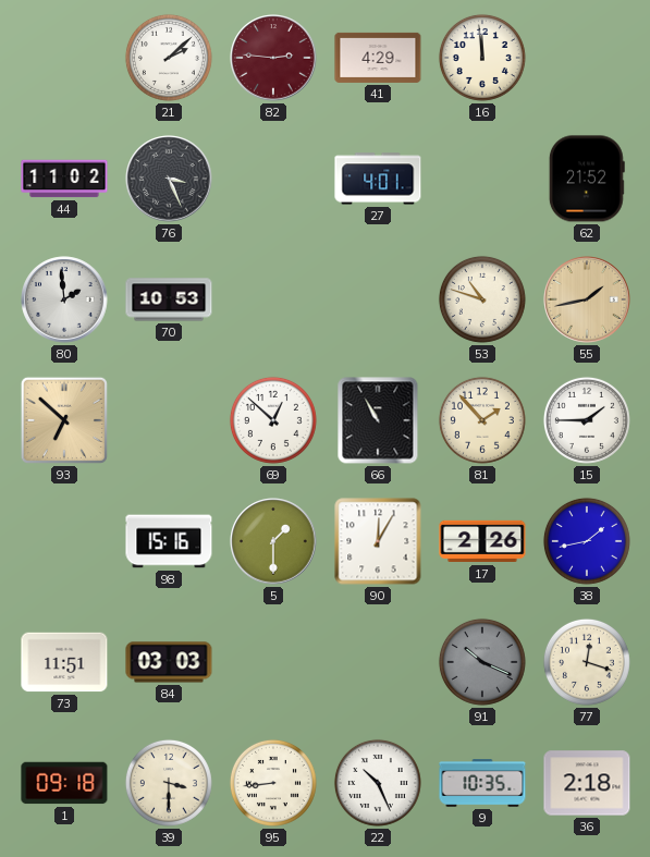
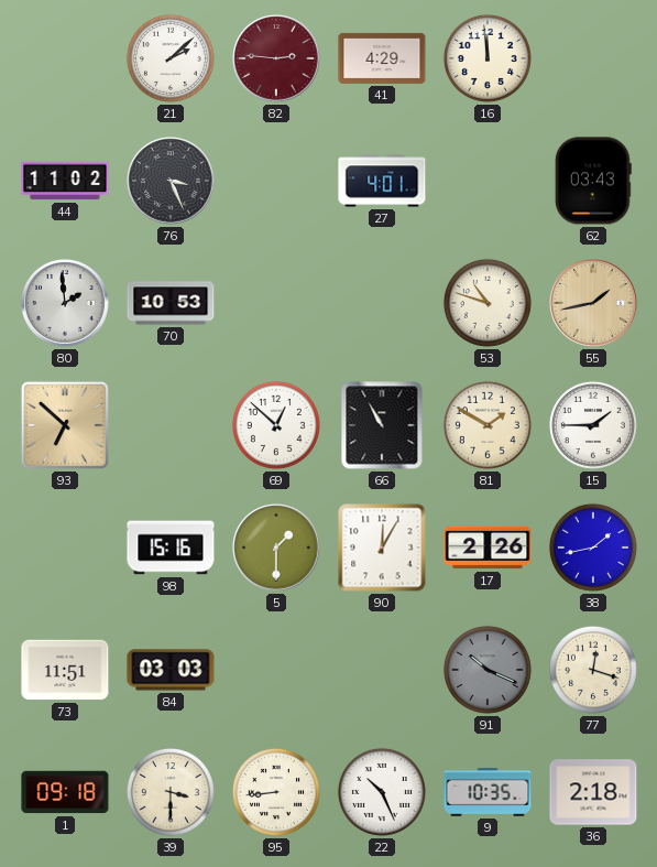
62: 21:52 -> 03:43 (593, 181)
81: 1:53 -> 1:50 (488, 425)
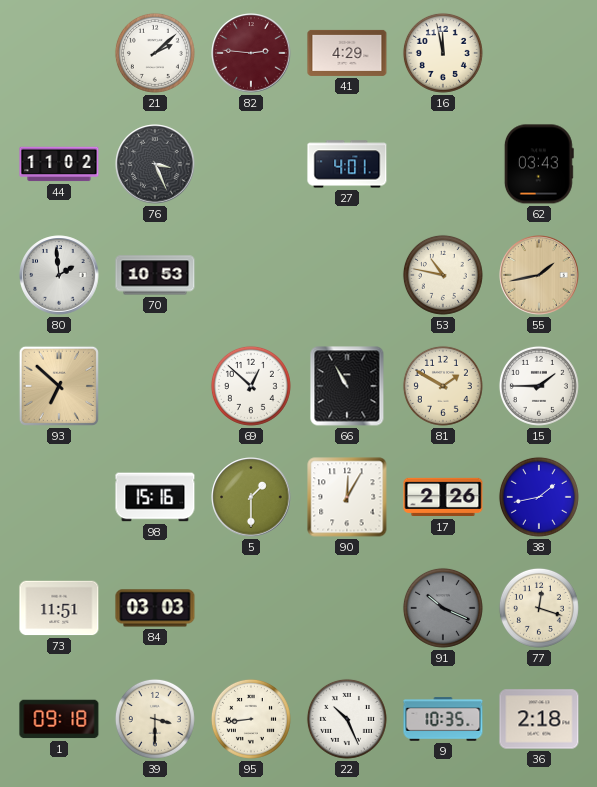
16: 11:59 -> 11:58 (443, 53)
53: 10:48 -> 10:47 (443, 275)
